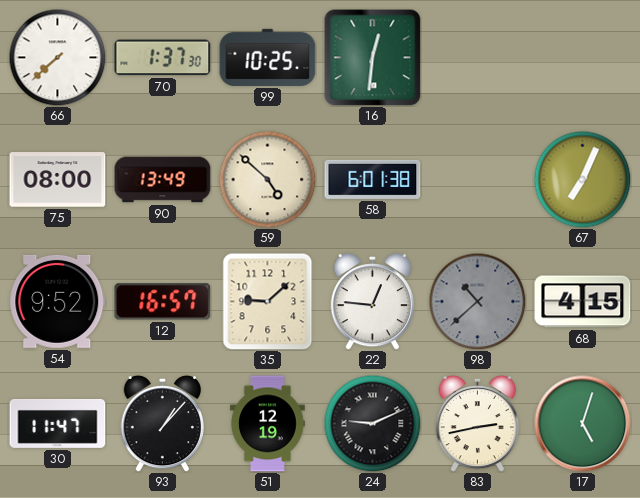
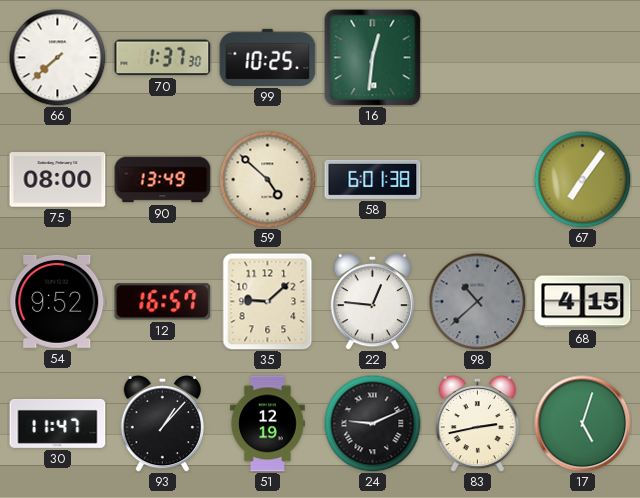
67: 7:04 -> 7:06 (582, 179)
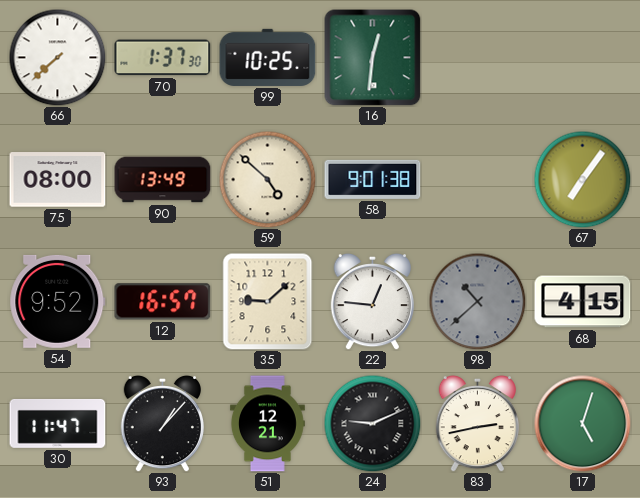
58: 6:01 -> 9:01 (373, 179)
51: 12:19 -> 12:21 (267, 424)
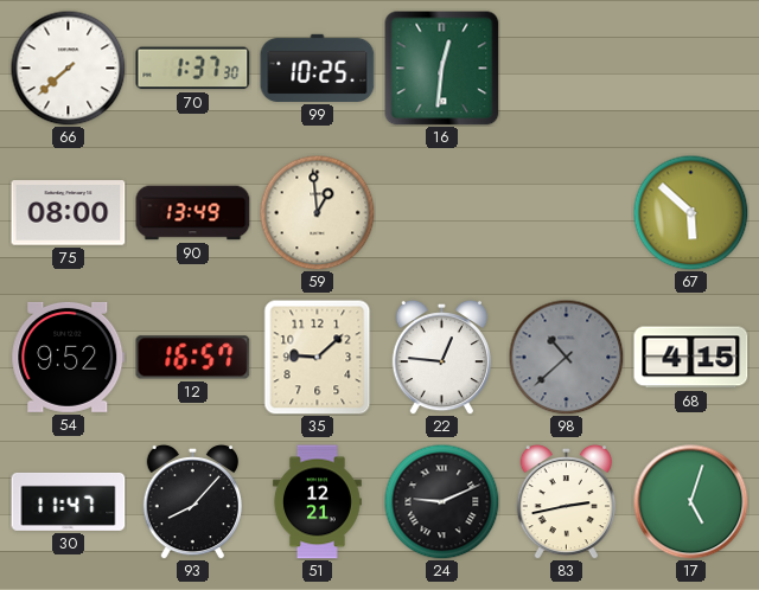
59: 4:52 -> 12:59 (317, 212)
58: 9:01 -> none (373, 179)
67: 7:06 -> 5:52 (690, 212)
93: 1:07 -> 8:07 (192, 501)
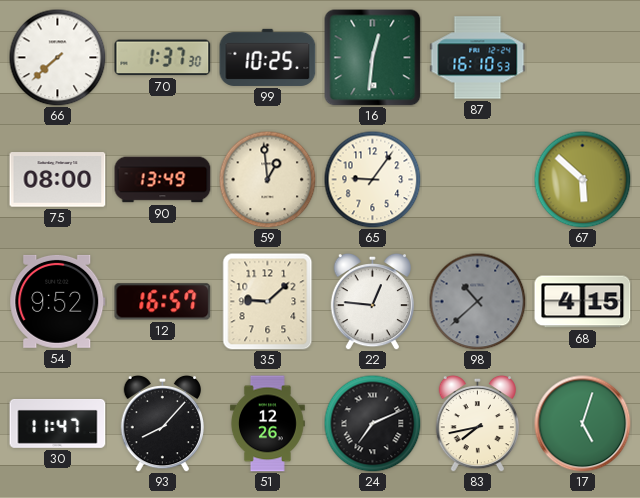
87: none -> 16:10 (478, 58)
65: none -> 9:06 (372, 179)
51: 12:21 -> 12:26 (267, 424)
24: 9:11 -> 7:11 (372, 423)
83: 2:43 -> 7:43 (477, 423)
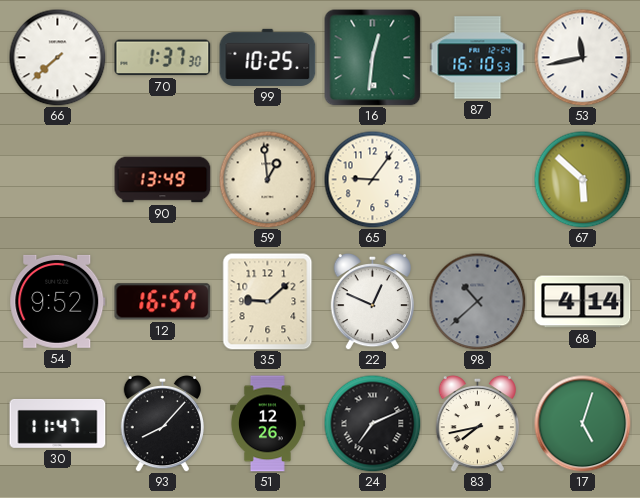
53: none -> 11:43 (582, 57)
75: 08:00 -> none (58, 180)
22: 12:46 -> 12:49 (372, 301)
68: 4:15 -> 4:14 (583, 302)
